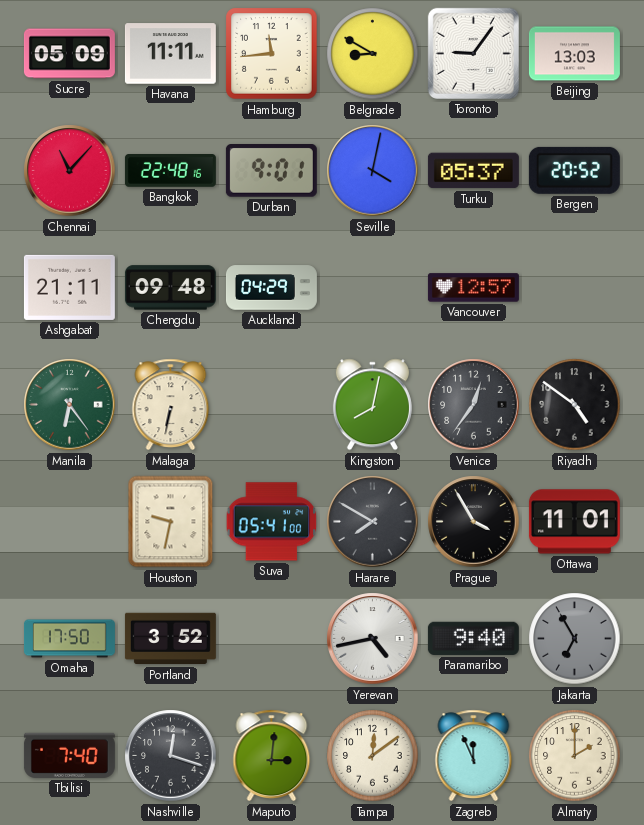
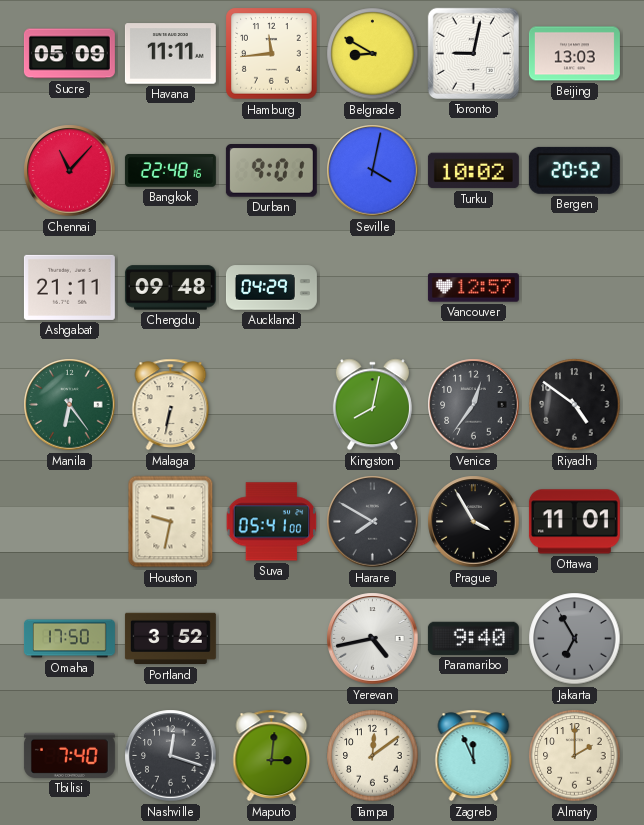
Toronto: 9:06 -> 9:02 (473, 53)
Turku: 05:37 -> 10:02 (473, 171)
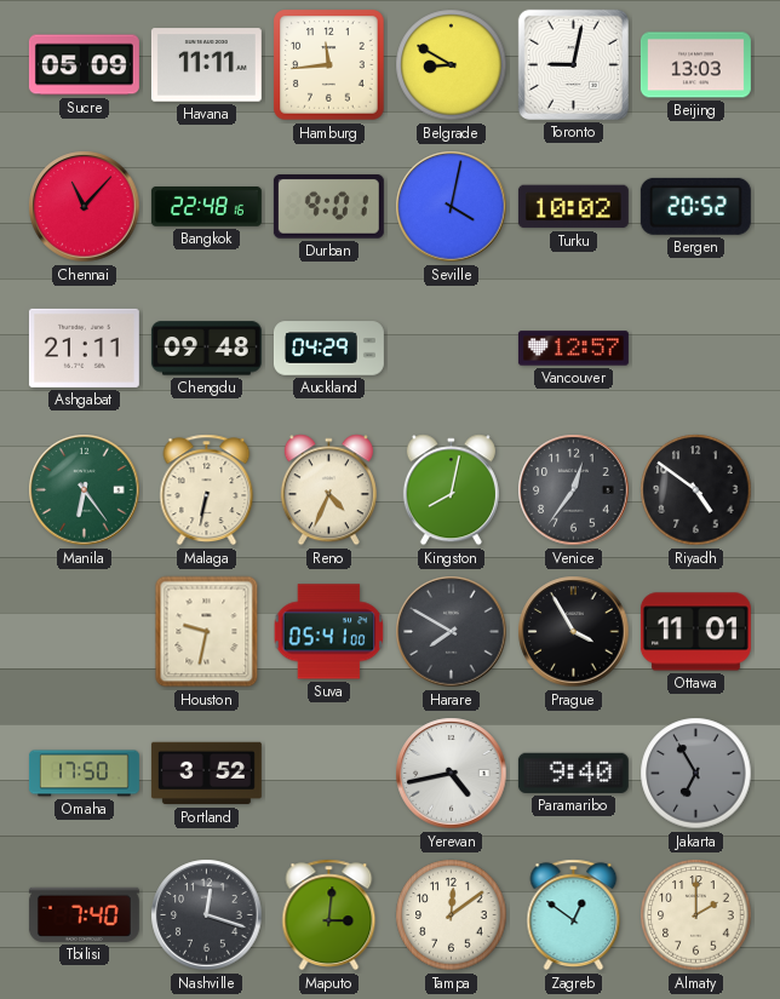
Reno: none -> 4:34 (328, 490)
Zagreb: 11:56 -> 12:51 (574, 915)
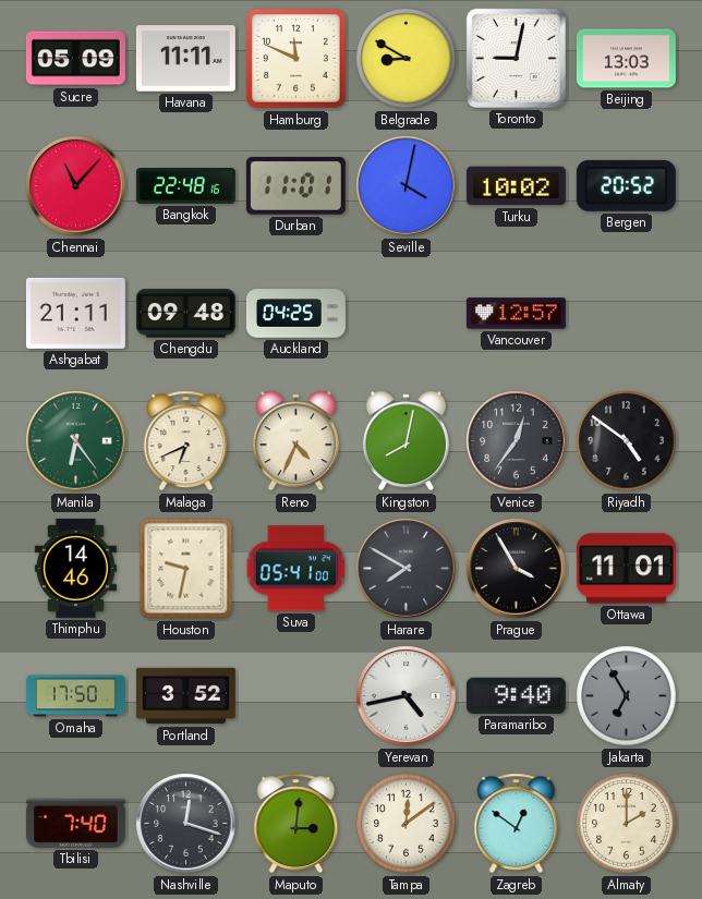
Hamburg: 11:44 -> 11:49 (296, 59)
Durban: 9:01 -> 11:01 (295, 186)
Auckland: 04:29 -> 04:25 (295, 314)
Malaga: 6:32 -> 6:41 (186, 441)
Thimphu: none -> 14:46 (75, 568)
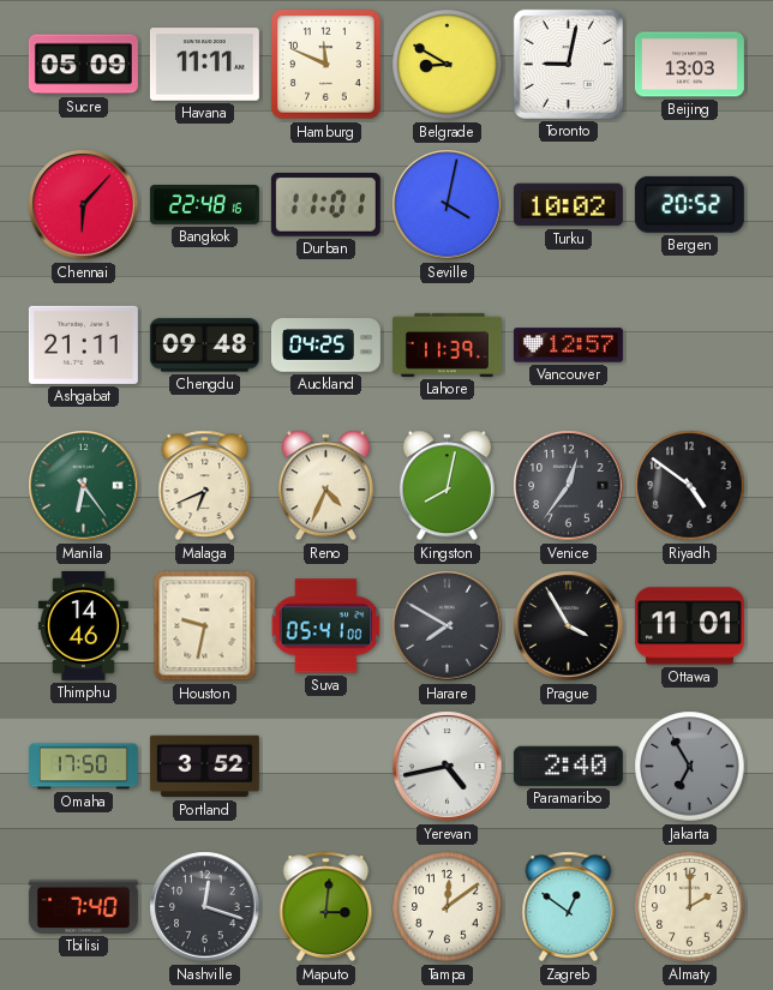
Chennai: 11:07 -> 6:07 (84, 205)
Lahore: none -> 11:39 (447, 344)
Paramaribo: 9:40 -> 2:40 (568, 766)
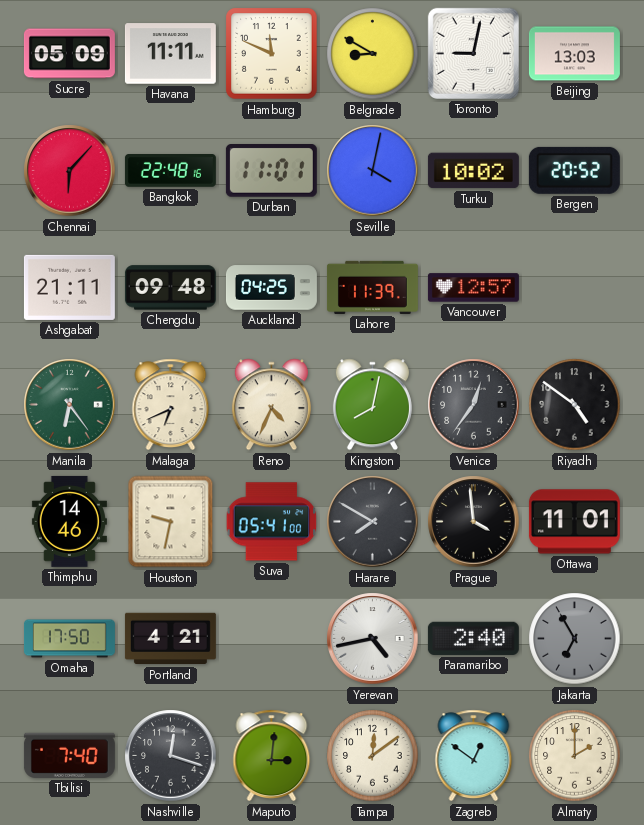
Prague: 3:55 -> 3:59 (474, 522)
Portland: 3:52 -> 4:21 (170, 639)
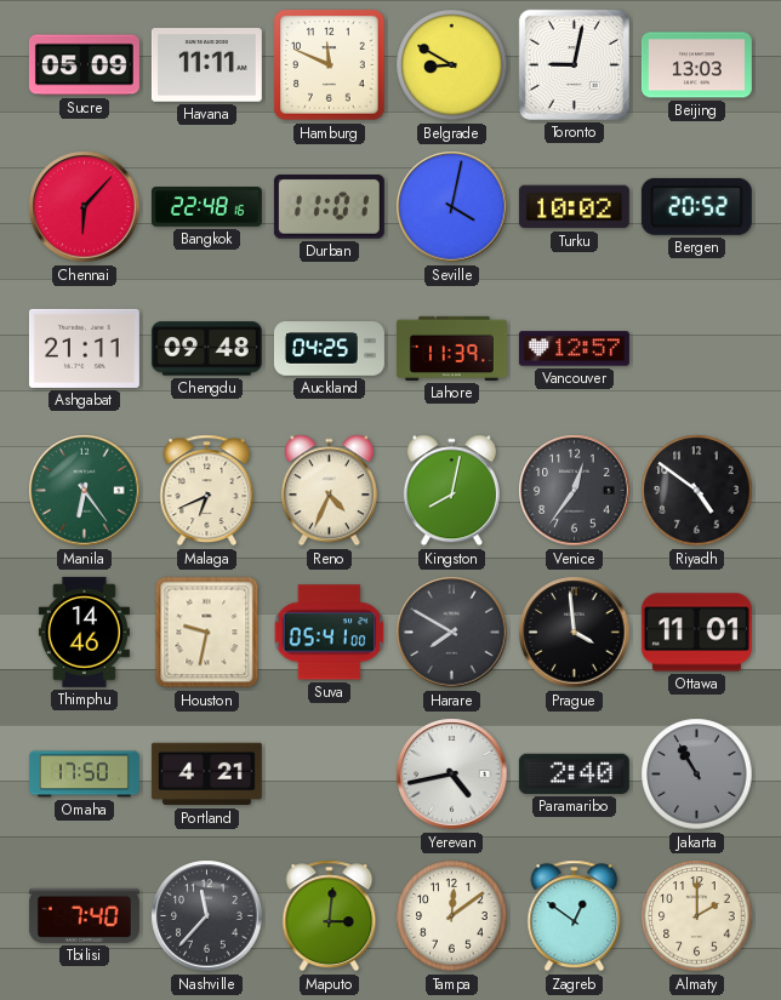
Jakarta: 6:55 -> 10:55 (697, 775)
Nashville: 12:18 -> 11:37 (207, 916)
